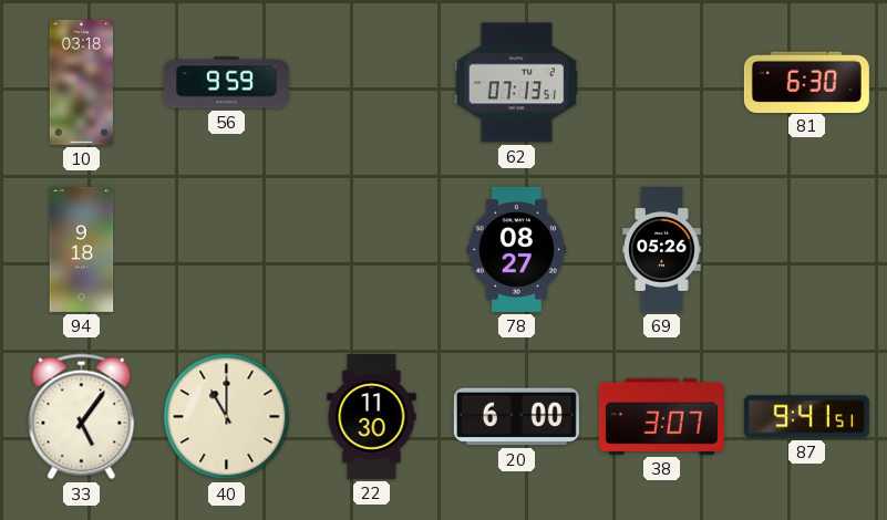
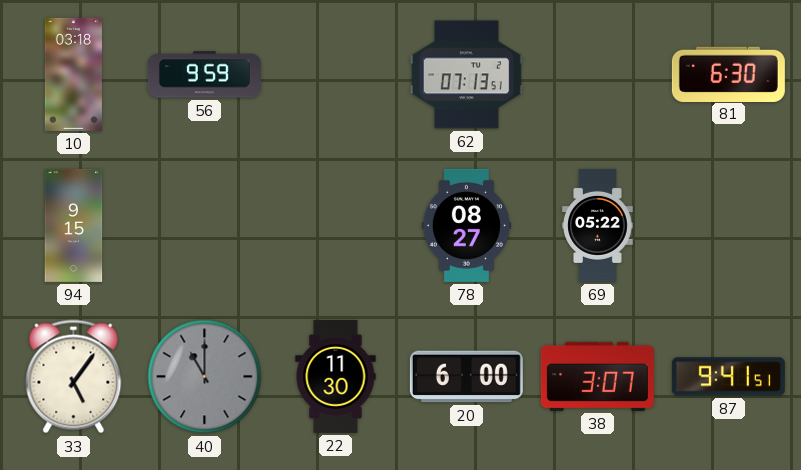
94: 9:18 -> 9:15 (74, 225)
69: 05:26 -> 05:22 (598, 225)
40 dial: cream -> grey (205, 377)
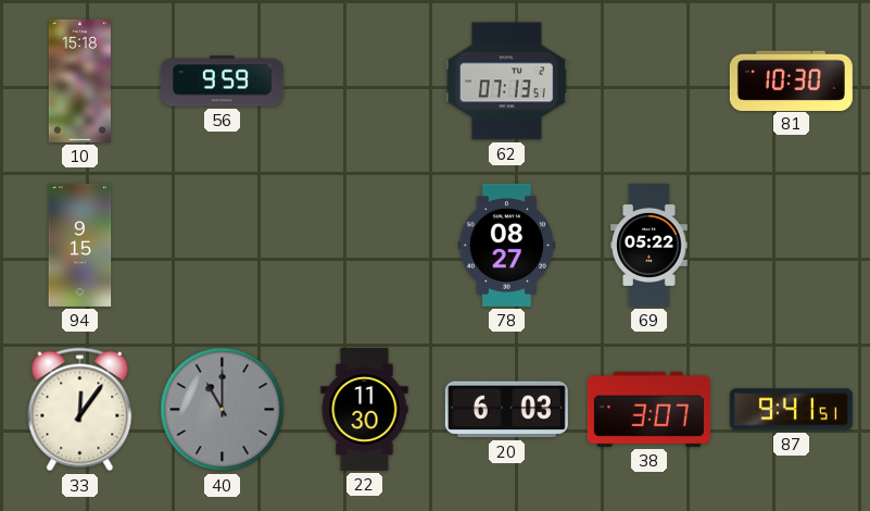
10: 03:18 -> 15:18 (79, 80)
81: 6:30 -> 10:30 (791, 80)
33: 5:06 -> 12:06 (80, 410)
20: 6:00 -> 6:03 (506, 410)
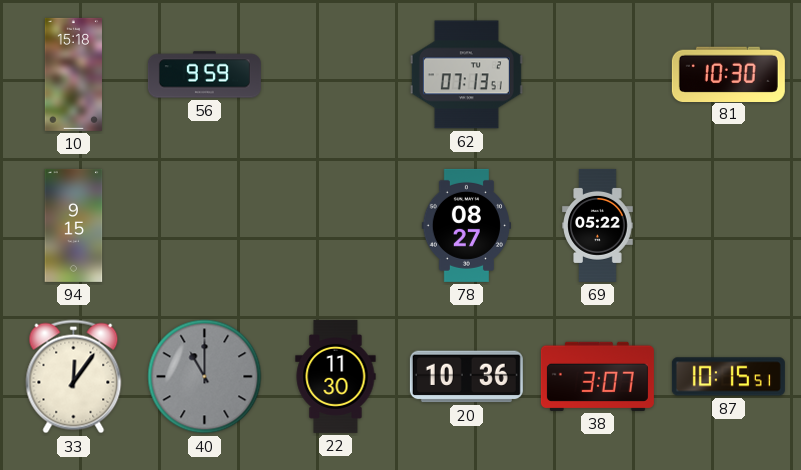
20: 6:03 -> 10:36 (466, 377)
87: 9:41 -> 10:15 (728, 377)
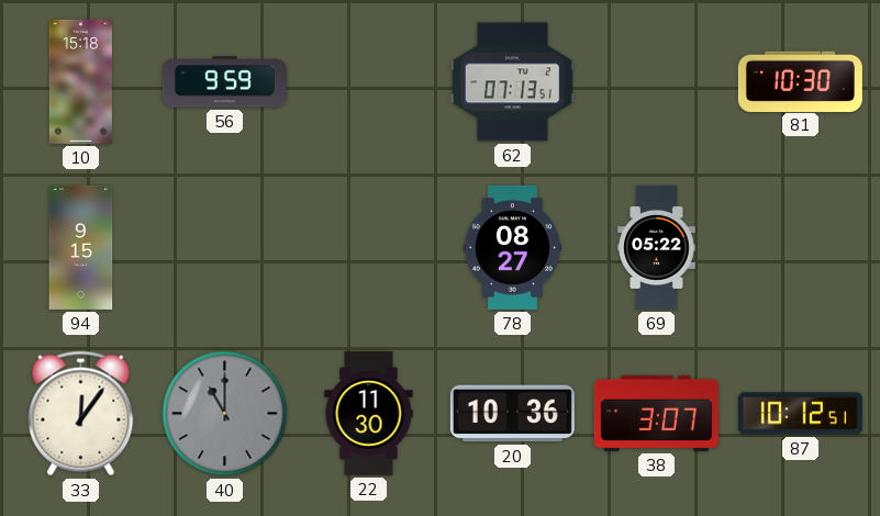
87: 10:15 -> 10:12 (800, 414)
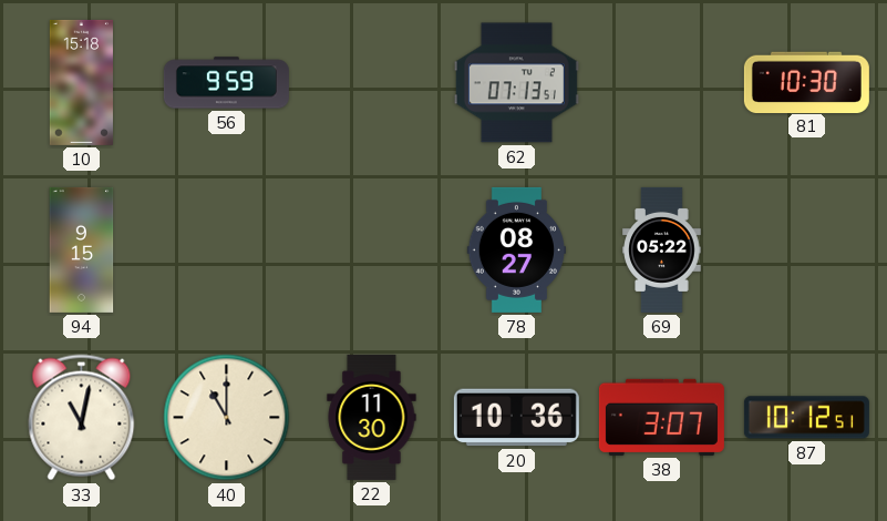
33: 12:06 -> 11:02 (82, 418)
40 dial: grey -> cream (227, 418)
